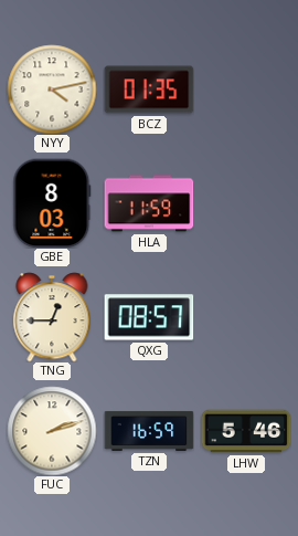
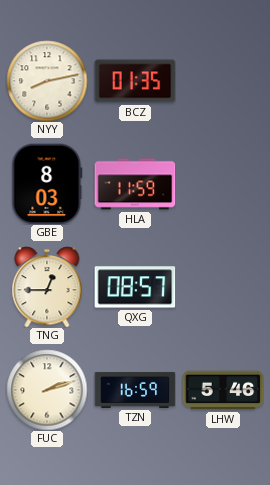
NYY: 4:13 -> 8:13 (47, 81)
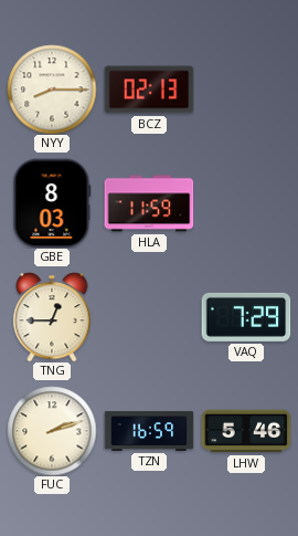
NYY: 8:13 -> 8:15 (52, 90)
BCZ: 01:35 -> 02:13 (149, 90)
QXG: 08:57 -> none (135, 287)
VAQ: none -> 7:29 (246, 317)
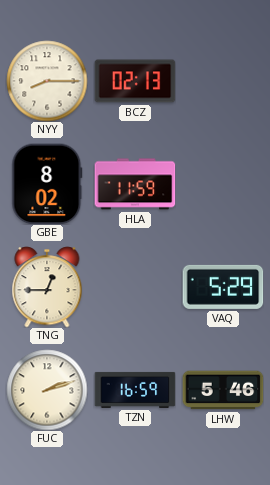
GBE: 8:03 -> 8:02 (47, 184)
VAQ: 7:29 -> 5:29 (223, 287)
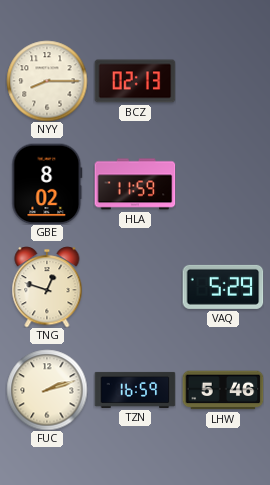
TNG: 12:45 -> 12:48 (47, 287)
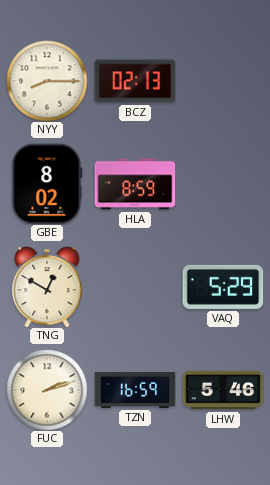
HLA: 11:59 -> 8:59 (135, 184)
TNG: 12:48 -> 12:50 (47, 287)
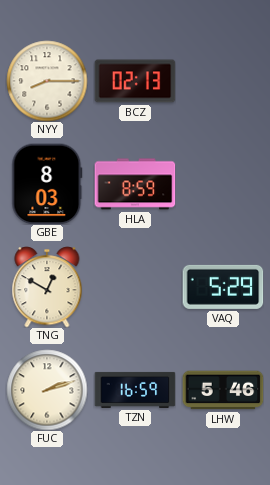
GBE: 8:02 -> 8:03 (47, 184)
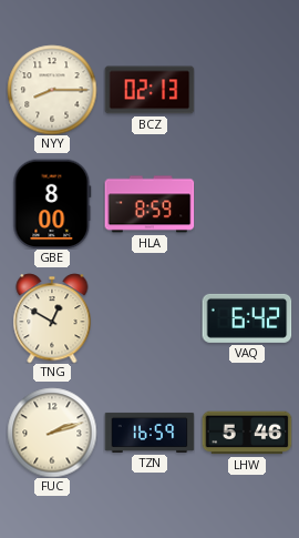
GBE: 8:03 -> 8:00 (52, 204)
VAQ: 5:29 -> 6:42 (247, 318)
